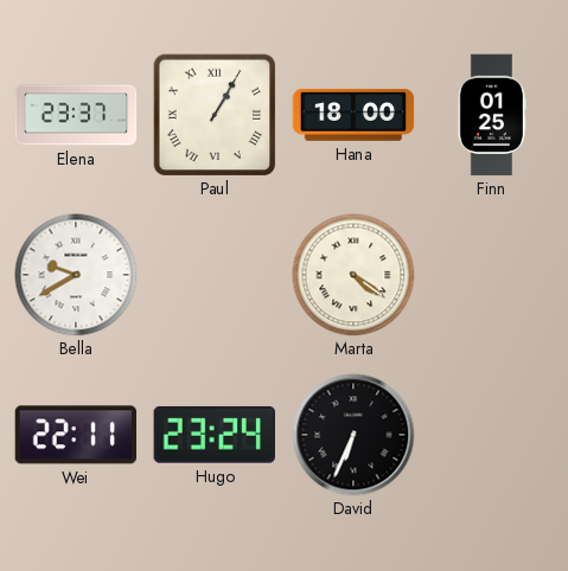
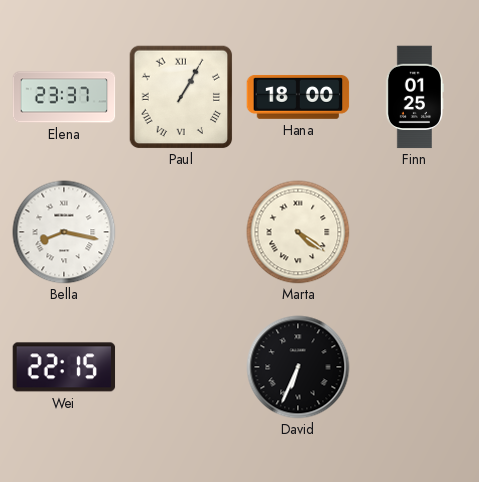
Bella: 9:40 -> 8:17 (64, 232)
Wei: 22:11 -> 22:15 (64, 367)
Hugo: 23:24 -> none (215, 435)
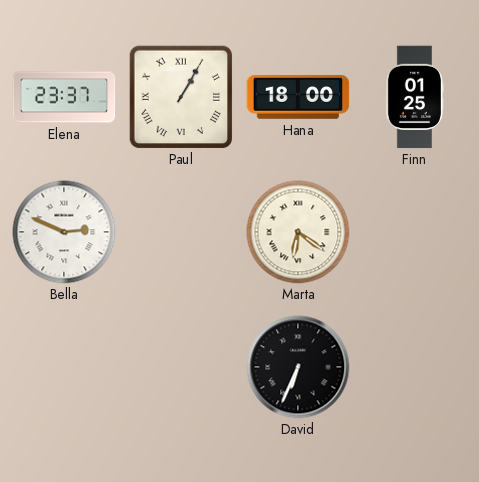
Bella: 8:17 -> 2:49 (64, 232)
Marta: 4:21 -> 6:21 (298, 232)
Wei: 22:15 -> none (64, 367)
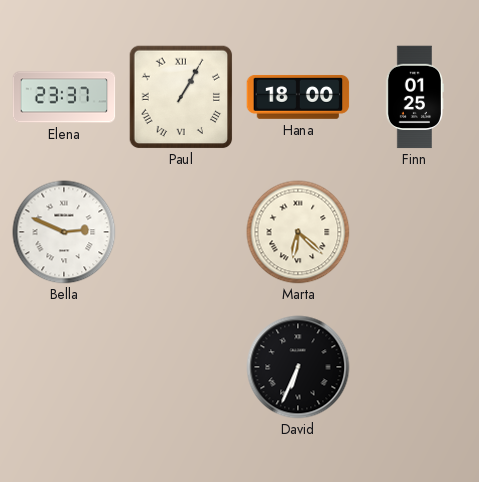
Marta: 6:21 -> 6:22 (298, 232)
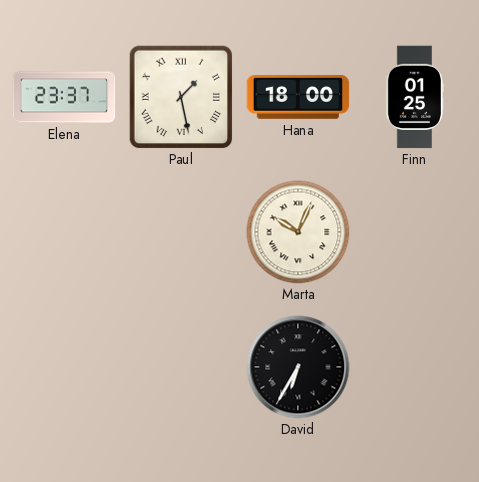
Paul: 1:05 -> 1:28 (181, 97)
Bella: 2:49 -> none (64, 232)
Marta: 6:22 -> 10:04 (298, 232)
David: 6:34 -> 6:35 (298, 367)
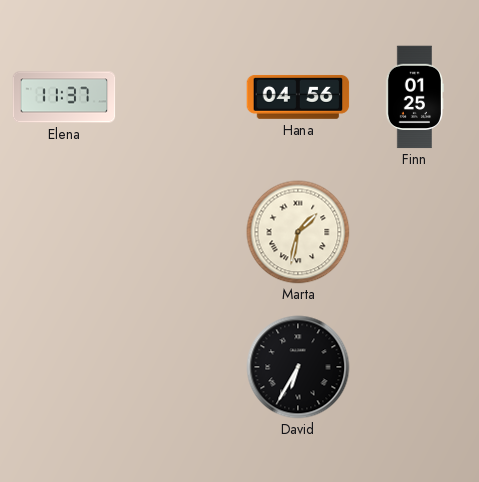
Elena: 23:37 -> 11:37 (64, 97)
Paul: 1:28 -> none (181, 97)
Hana: 18:00 -> 04:56 (298, 97)
Marta: 10:04 -> 1:32 (298, 232)
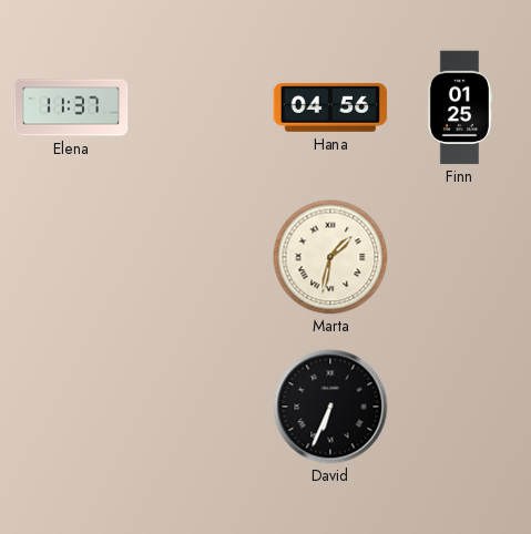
David: 6:35 -> 6:34 (330, 407)
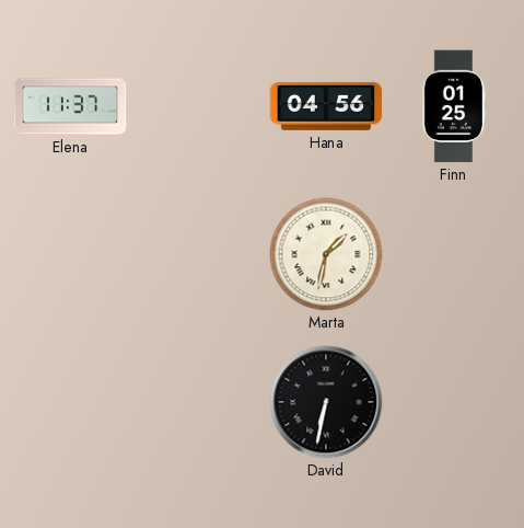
David: 6:34 -> 6:32 (326, 402)
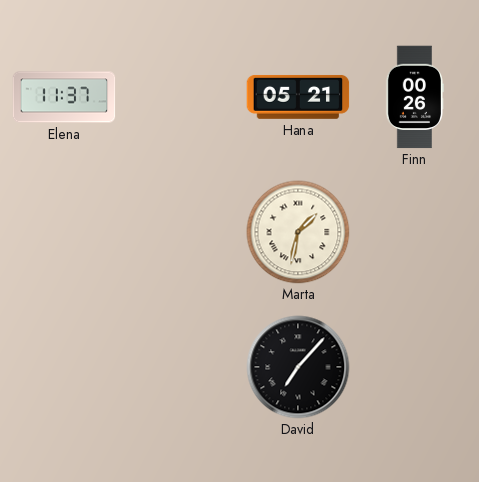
Hana: 04:56 -> 05:21 (298, 97)
Finn: 01:25 -> 00:26 (415, 97)
David: 6:32 -> 7:07 (298, 367)
